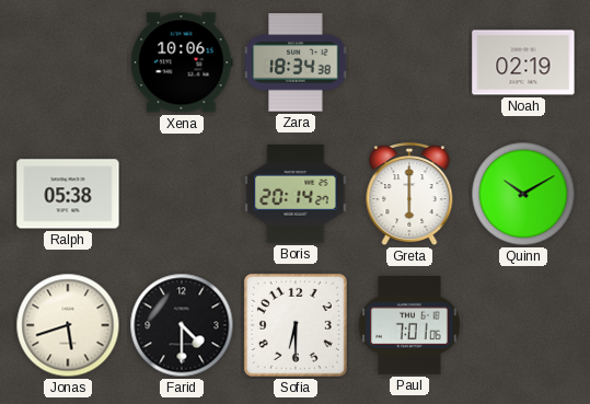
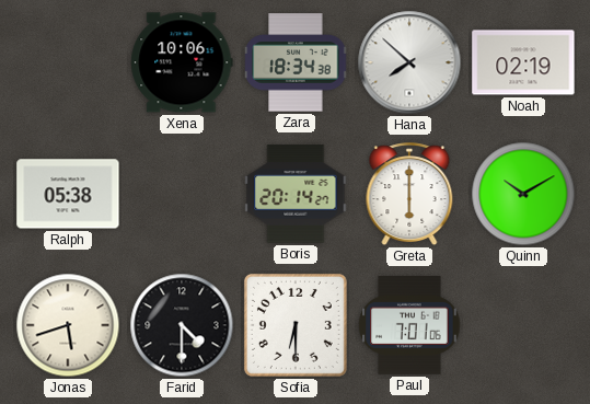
Hana: none -> 7:52 (409, 62)
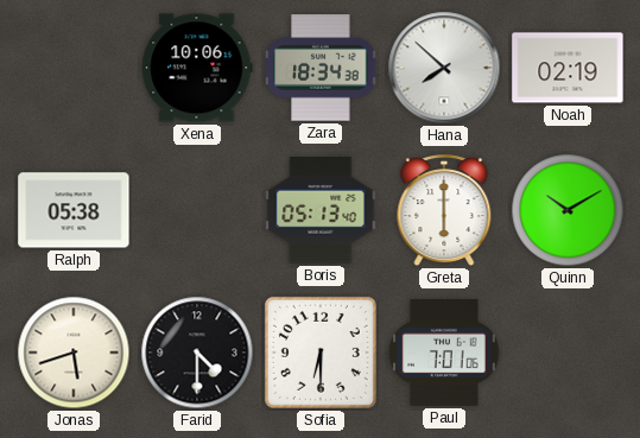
Boris: 20:14 -> 05:13 (321, 210)
